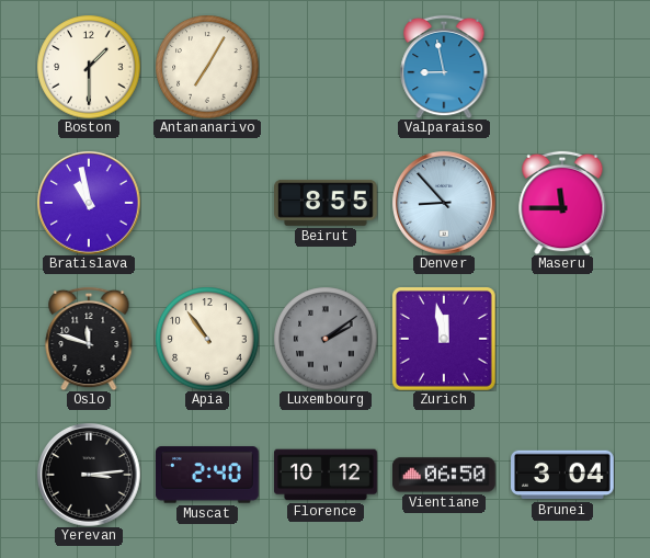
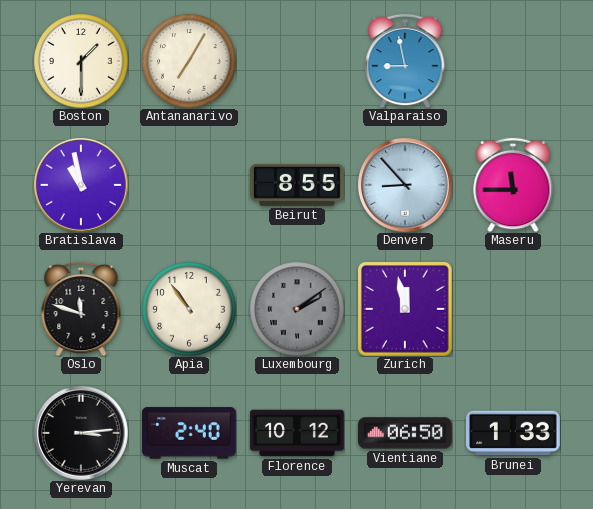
Brunei: 3:04 -> 1:33 (514, 433)
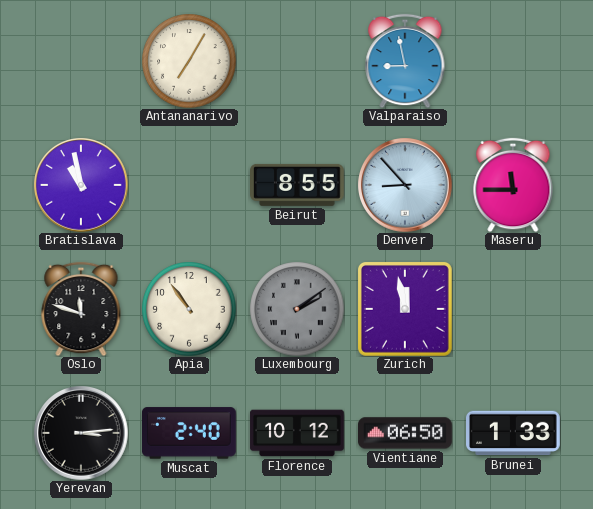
Boston: 1:30 -> none (81, 61)
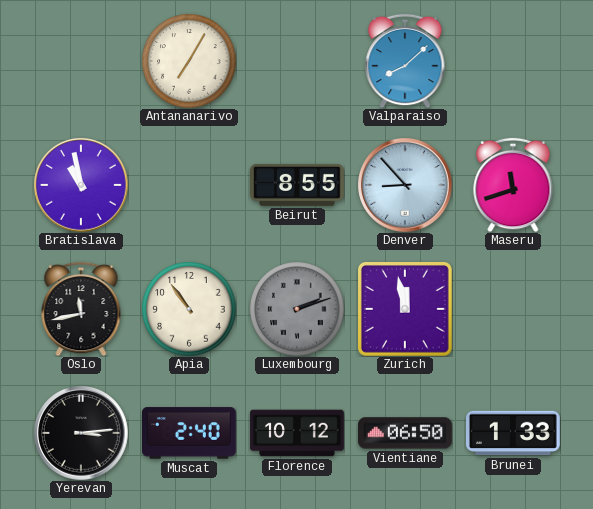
Valparaiso: 8:58 -> 8:08 (405, 61)
Maseru: 11:45 -> 11:42 (513, 185)
Oslo: 11:48 -> 11:43 (81, 309)
Luxembourg: 2:09 -> 2:12 (297, 309)
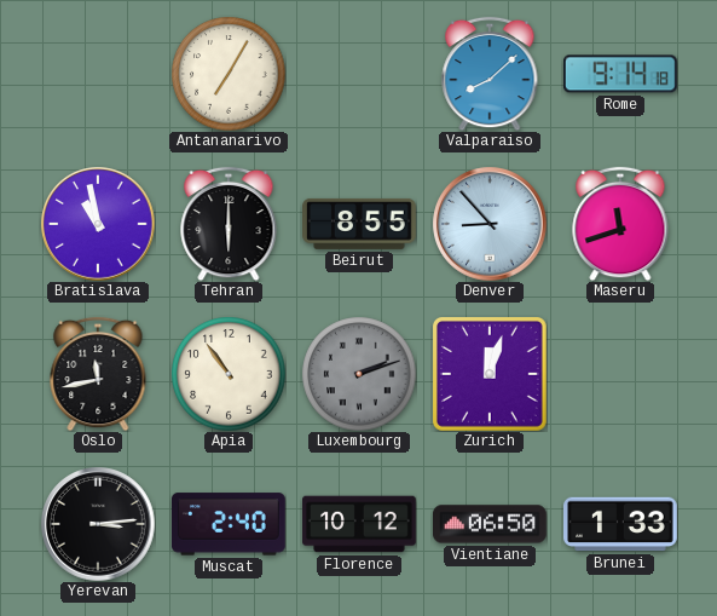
Rome: none -> 9:14 (620, 74)
Tehran: none -> 6:00 (229, 224)
Zurich: 11:58 -> 12:03 (490, 374)
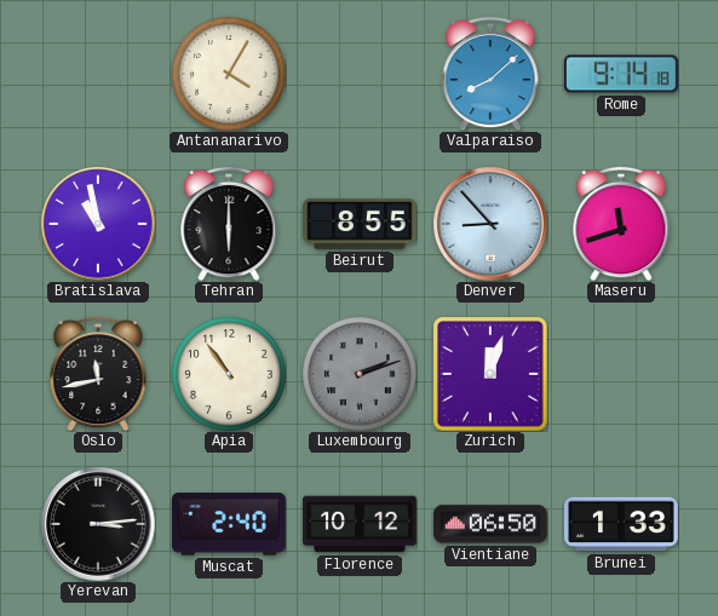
Antananarivo: 7:05 -> 4:05 (229, 74)
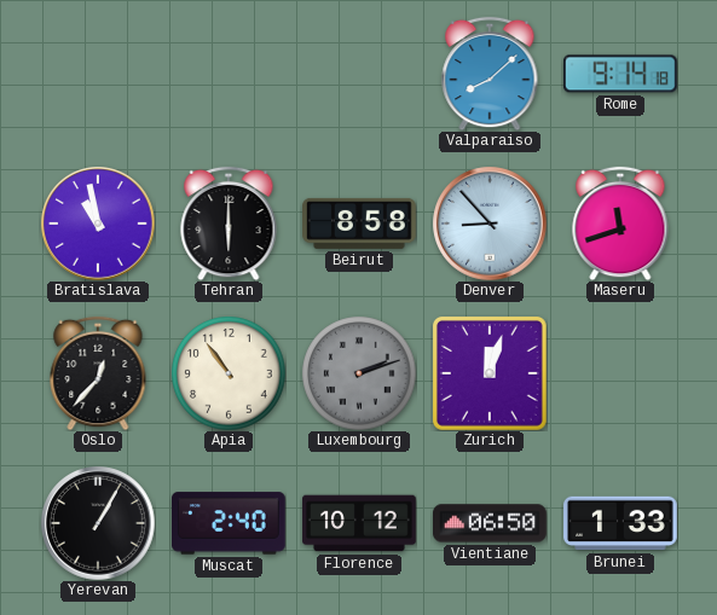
Antananarivo: 4:05 -> none (229, 74)
Beirut: 8:55 -> 8:58 (360, 224)
Oslo: 11:43 -> 12:37 (98, 373)
Yerevan: 3:14 -> 1:05 (98, 523)
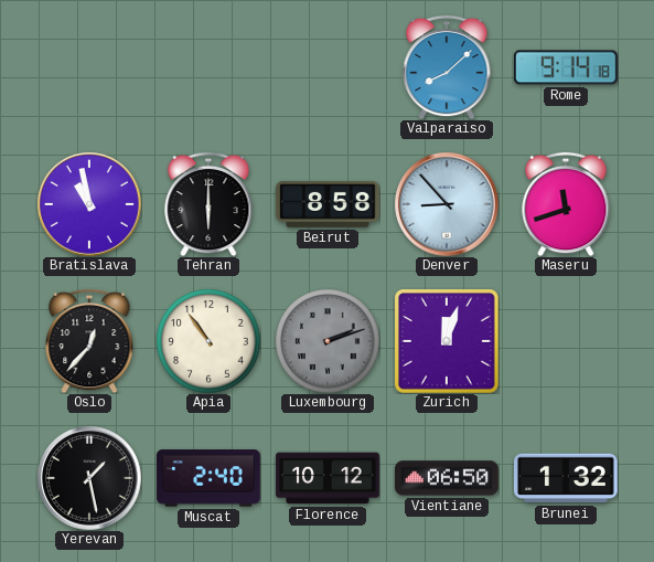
Yerevan: 1:05 -> 1:28 (89, 478)
Brunei: 1:33 -> 1:32 (567, 478)
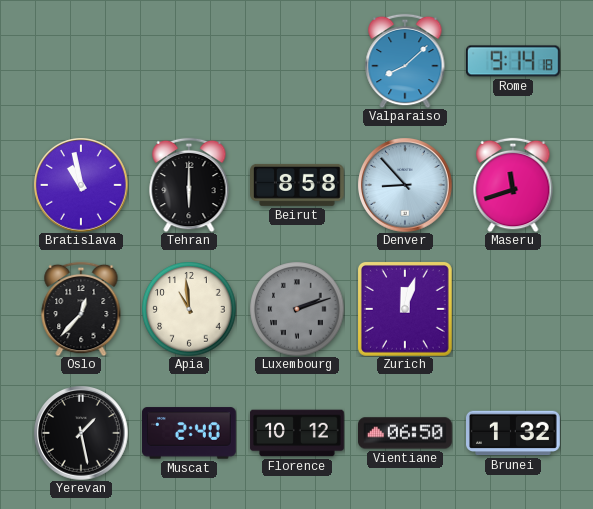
Apia: 10:54 -> 10:59 (189, 309)
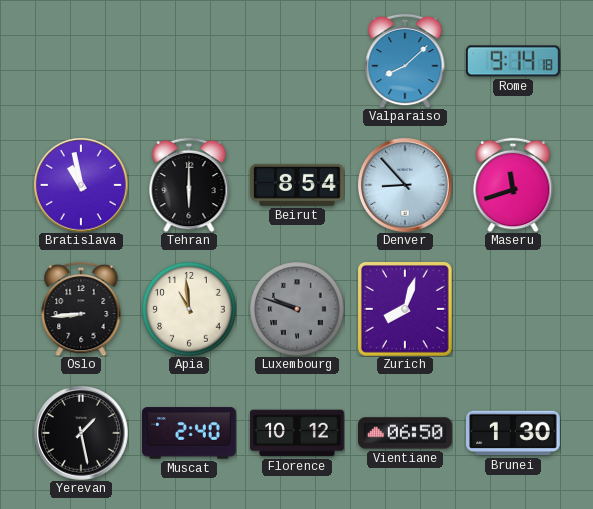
Beirut: 8:58 -> 8:54 (298, 185)
Oslo: 12:37 -> 8:44 (81, 309)
Luxembourg: 2:12 -> 9:48 (297, 309)
Zurich: 12:03 -> 8:03 (405, 309)
Brunei: 1:32 -> 1:30 (514, 433)
